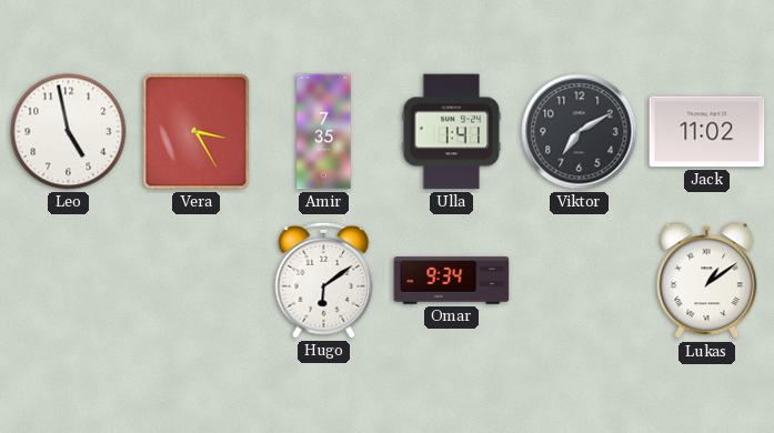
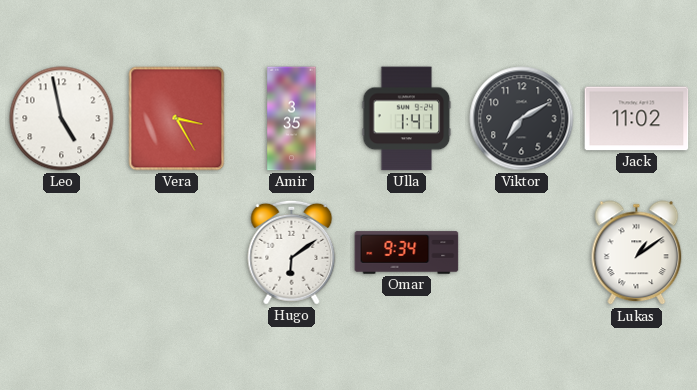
Amir: 7:35 -> 3:35 (292, 119)
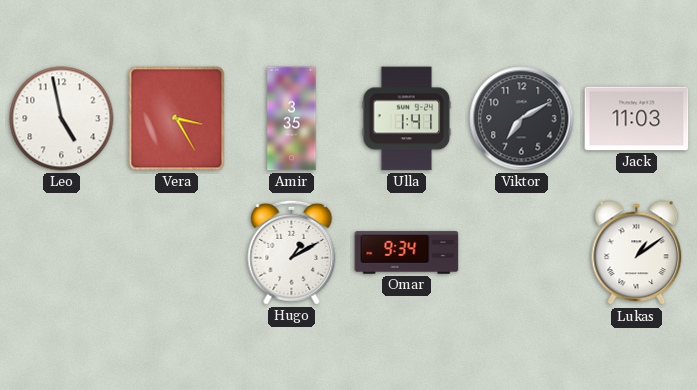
Jack: 11:02 -> 11:03 (637, 119)
Hugo: 6:09 -> 1:10 (292, 252)
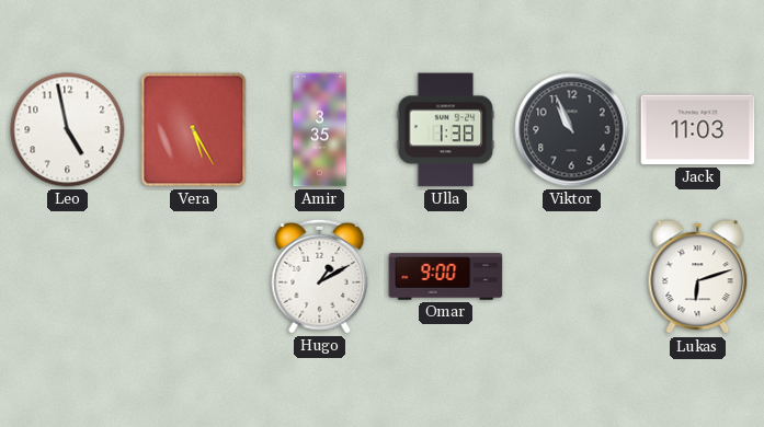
Vera: 3:25 -> 5:25 (194, 130)
Ulla: 1:41 -> 1:38 (446, 130)
Viktor: 7:10 -> 10:56 (572, 130)
Omar: 9:34 -> 9:00 (446, 277)
Lukas: 1:09 -> 6:12 (698, 277)
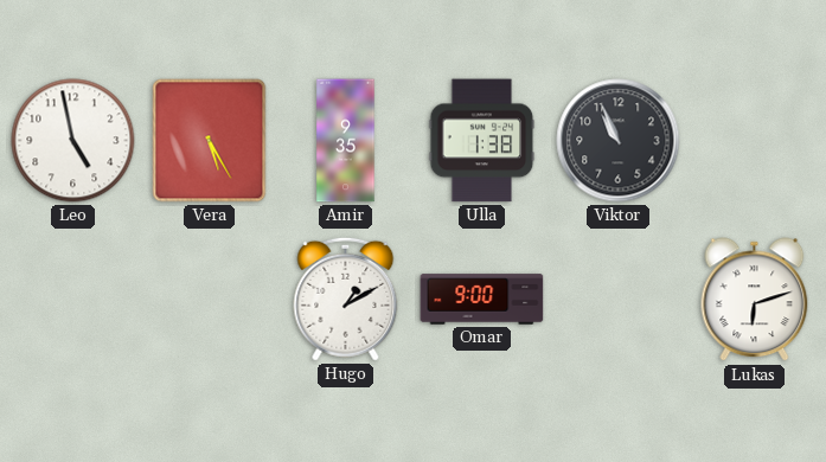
Amir: 3:35 -> 9:35 (346, 141)
Jack: 11:03 -> none (698, 130)
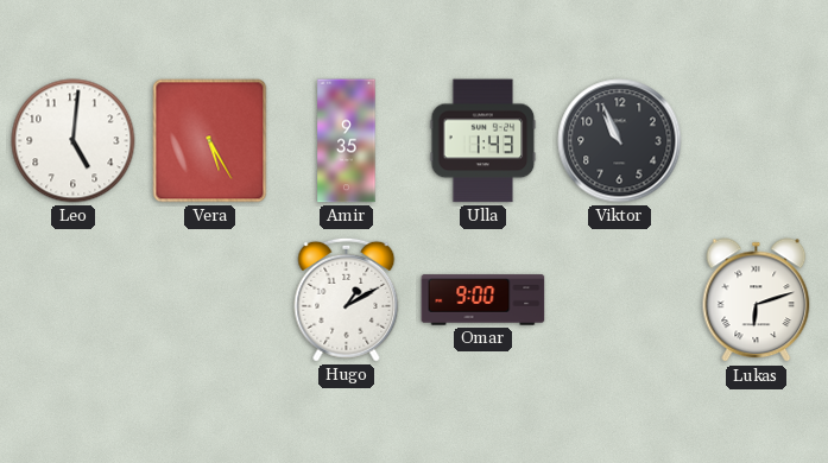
Leo: 4:58 -> 5:01 (74, 141)
Ulla: 1:38 -> 1:43 (483, 141)
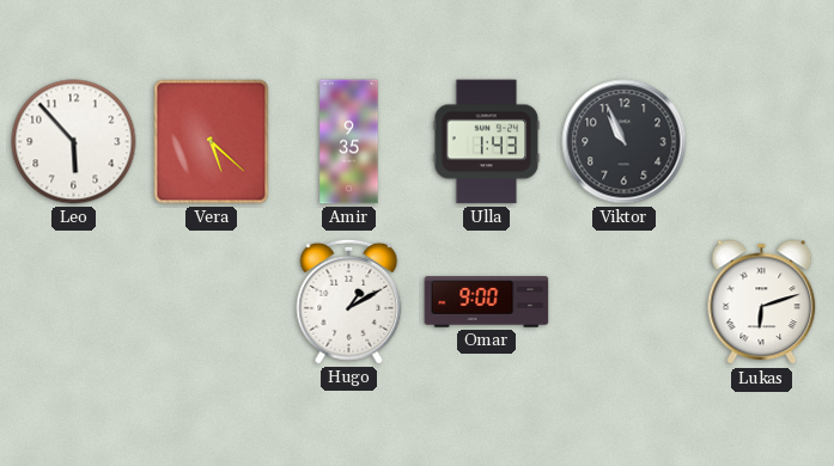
Leo: 5:01 -> 5:53 (74, 142)
Vera: 5:25 -> 5:22 (212, 142)
